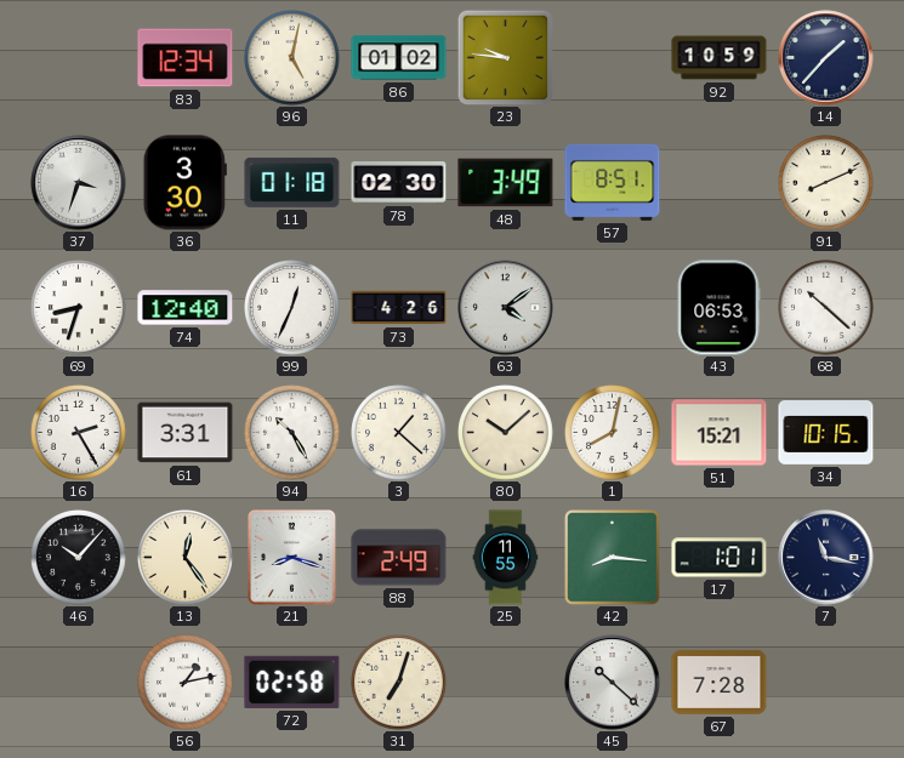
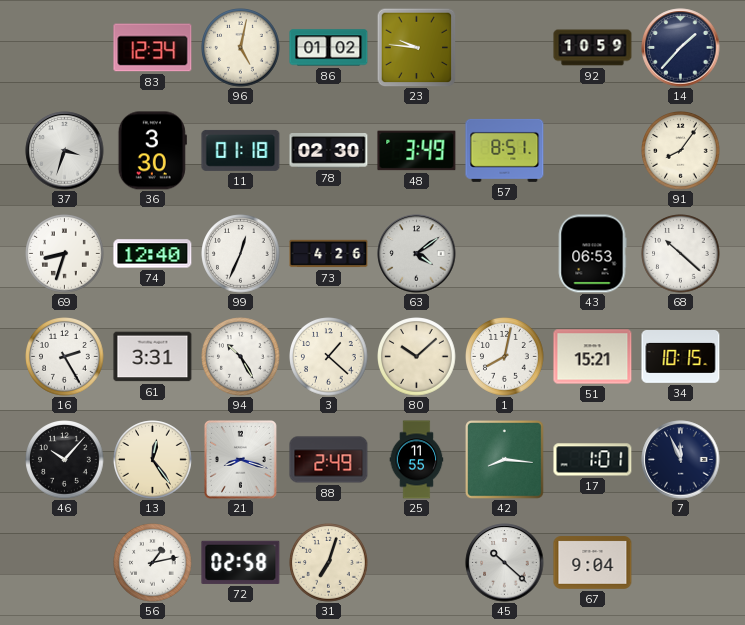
91: 8:11 -> 8:06 (681, 151)
7: 11:17 -> 11:56 (681, 460)
67: 7:28 -> 9:04 (593, 563)
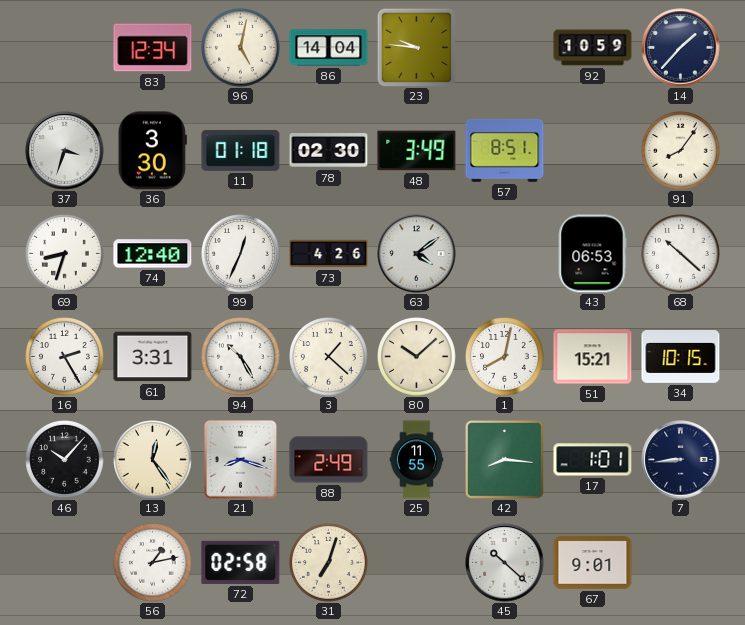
86: 01:02 -> 14:04 (329, 48)
7: 11:56 -> 8:44 (681, 460)
67: 9:04 -> 9:01 (593, 563)
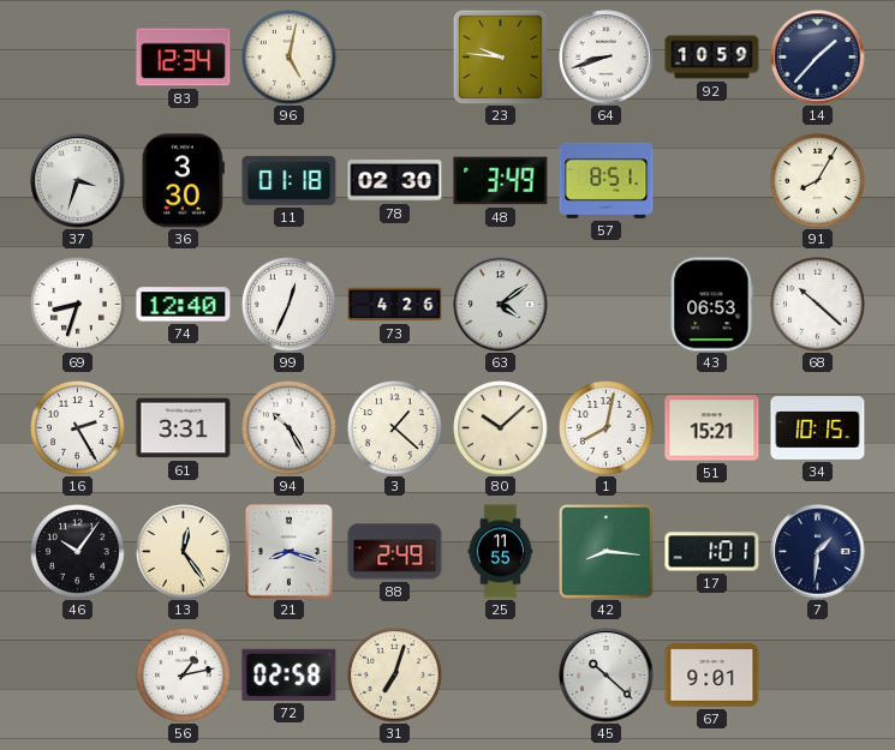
86: 14:04 -> none (329, 48)
64: none -> 8:42 (607, 58)
91: 8:06 -> 8:05 (818, 181)
46: 10:07 -> 10:06 (78, 552)
7: 8:44 -> 1:31 (818, 552)
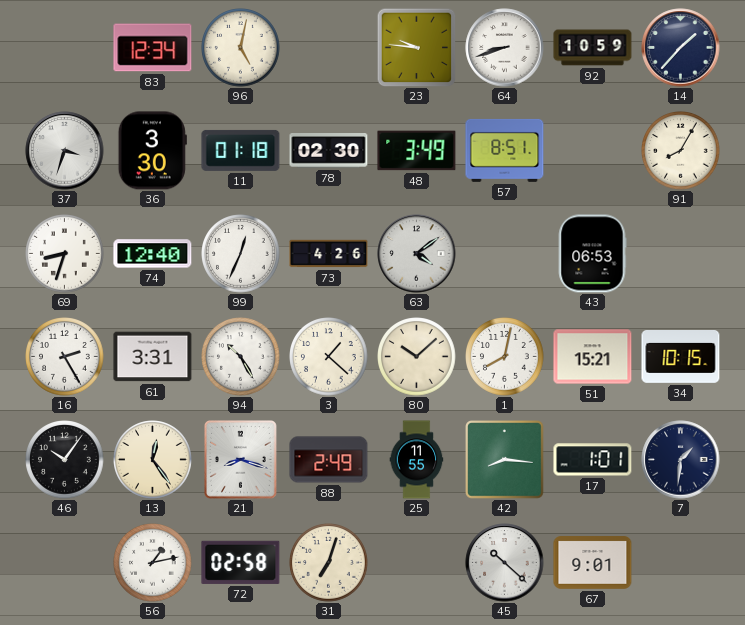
68: 10:22 -> none (818, 305)
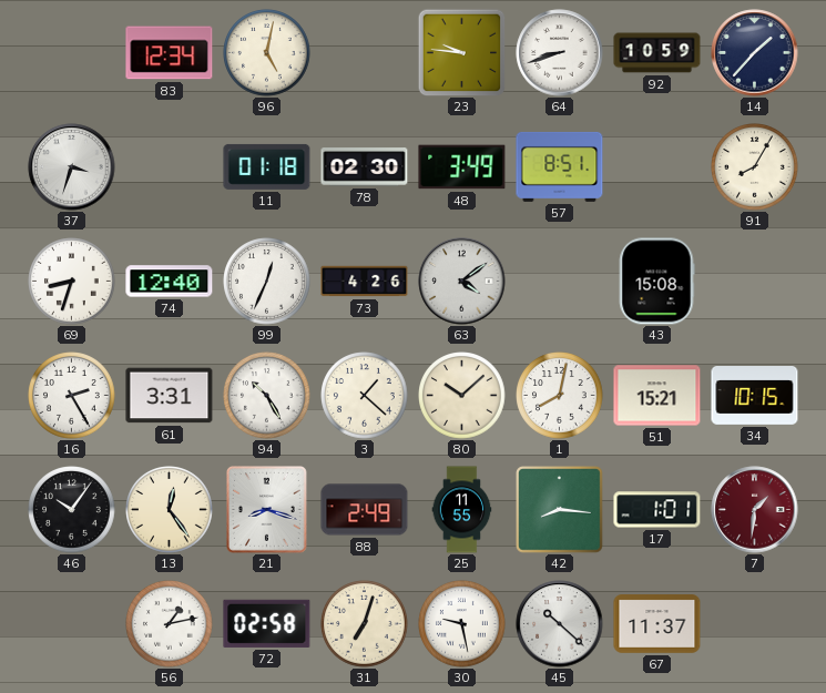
36: 3:30 -> none (152, 151)
43: 06:53 -> 15:08 (656, 282)
7 dial: navy -> burgundy (755, 510)
30: none -> 9:28 (462, 624)
67: 9:01 -> 11:37 (657, 624)
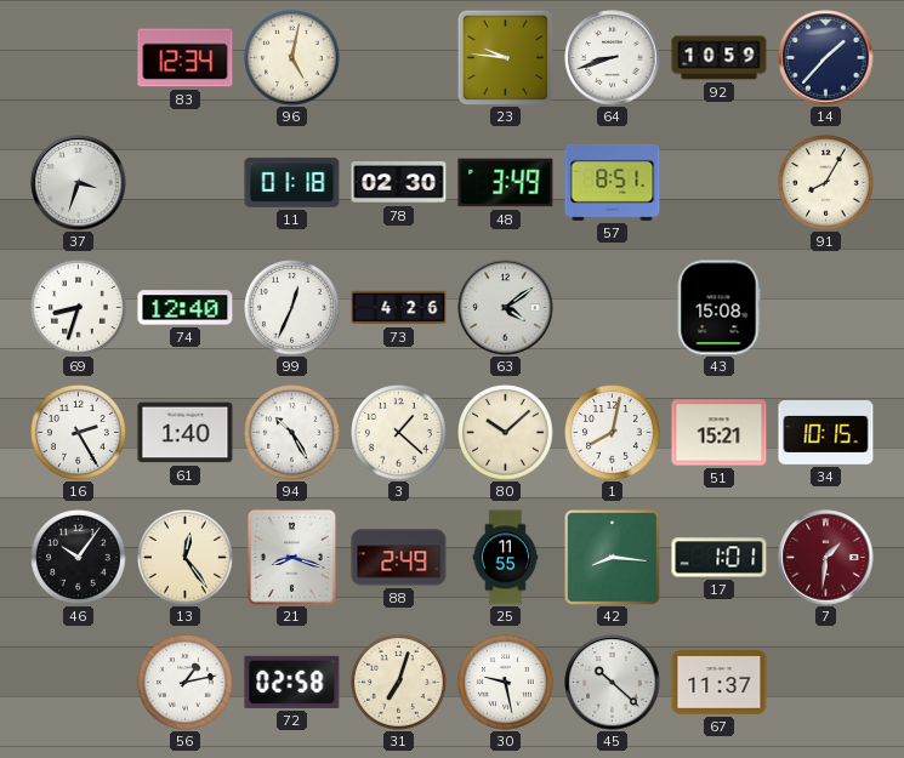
61: 3:31 -> 1:40 (186, 433)
